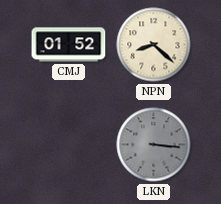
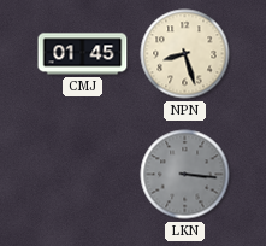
CMJ: 01:52 -> 01:45 (83, 54)
NPN: 8:22 -> 8:27 (185, 54)
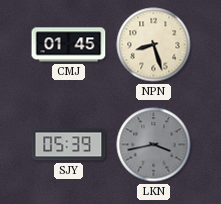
SJY: none -> 05:39 (69, 145)
LKN: 3:16 -> 3:43 (154, 145)
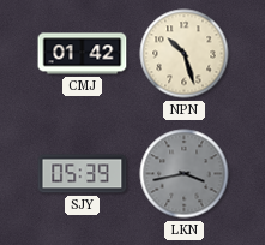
CMJ: 01:45 -> 01:42 (83, 54)
NPN: 8:27 -> 10:27 (185, 54)
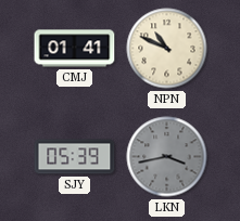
CMJ: 01:42 -> 01:41 (75, 49)
NPN: 10:27 -> 10:49 (167, 49)
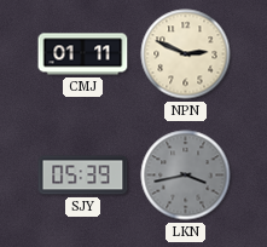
CMJ: 01:41 -> 01:11 (83, 54)
NPN: 10:49 -> 2:49 (186, 54)
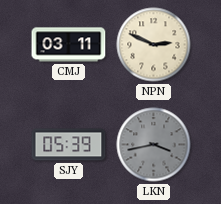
CMJ: 01:11 -> 03:11 (69, 45)
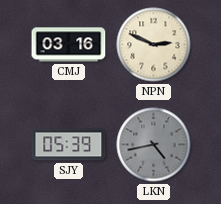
CMJ: 03:11 -> 03:16 (69, 45)
LKN: 3:43 -> 4:43 (154, 145)
